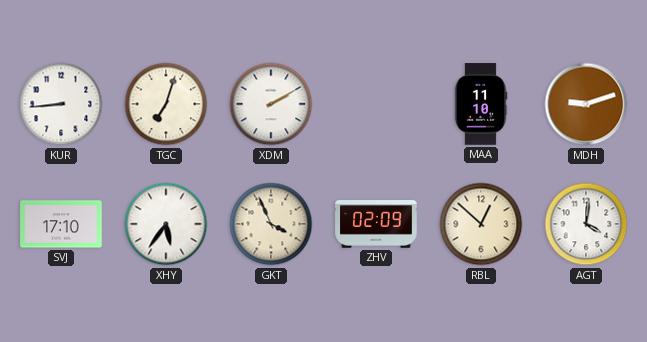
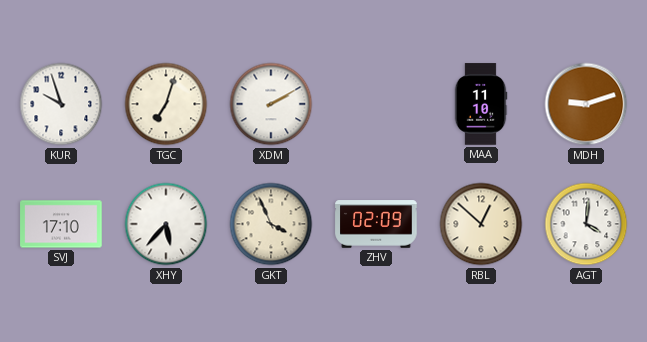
KUR: 8:44 -> 9:57 (61, 104)
XHY: 5:36 -> 5:37 (166, 224)
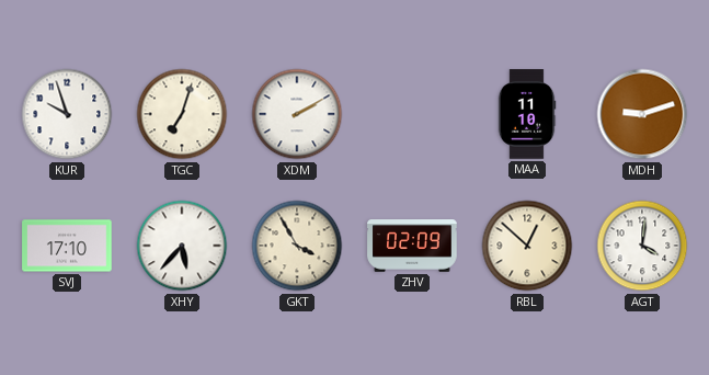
GKT: 3:56 -> 3:55 (297, 246)
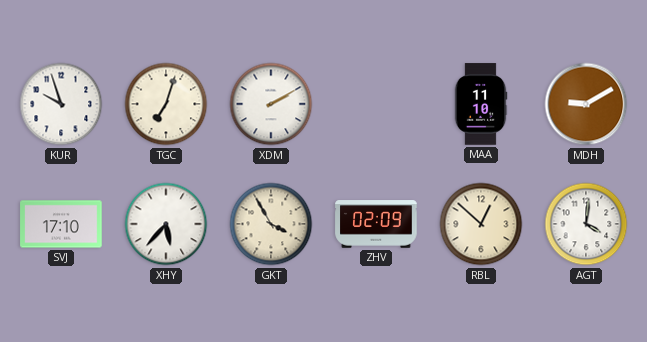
MDH: 9:12 -> 9:10 (586, 104)
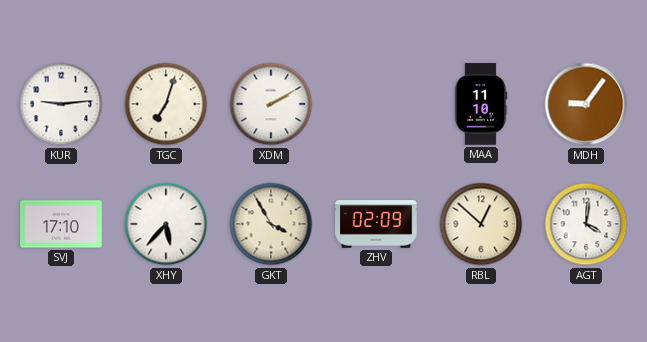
KUR: 9:57 -> 9:14 (61, 104)
MDH: 9:10 -> 9:06 (586, 104)
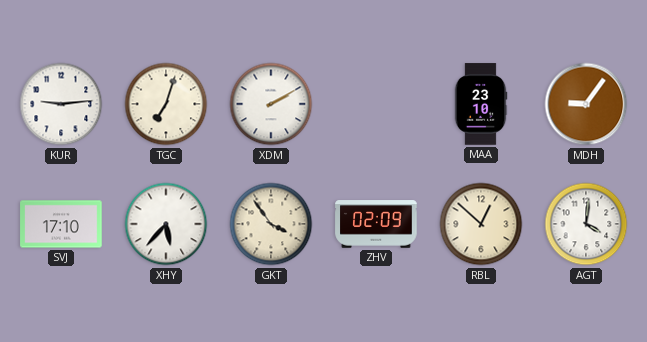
MAA: 11:10 -> 23:10 (481, 104)
GKT: 3:55 -> 3:54 (271, 224)
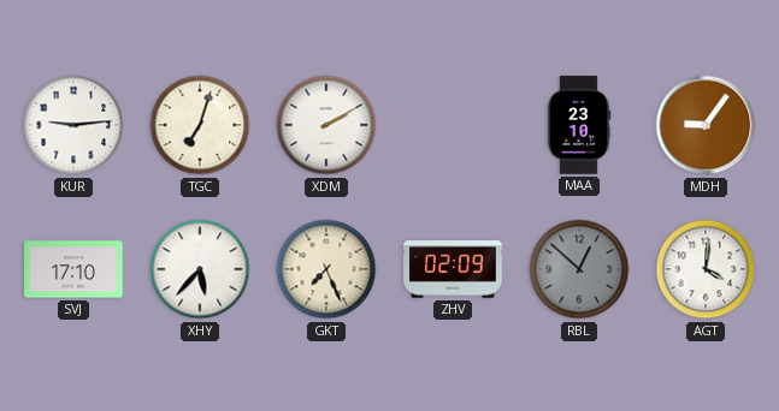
GKT: 3:54 -> 7:26 (326, 269)
RBL dial: cream -> grey (579, 269)
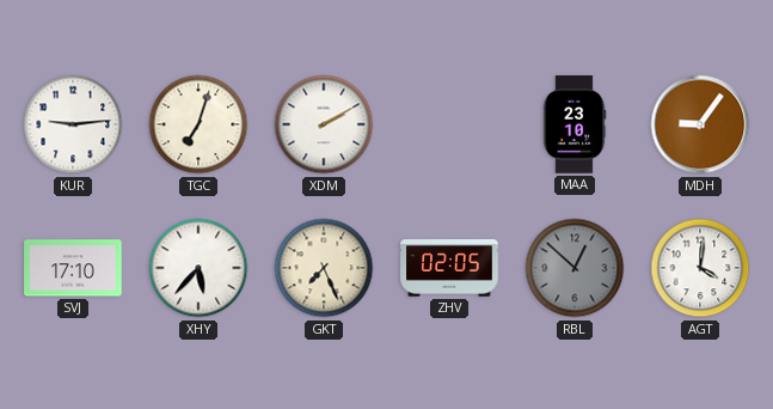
ZHV: 02:09 -> 02:05 (449, 268)
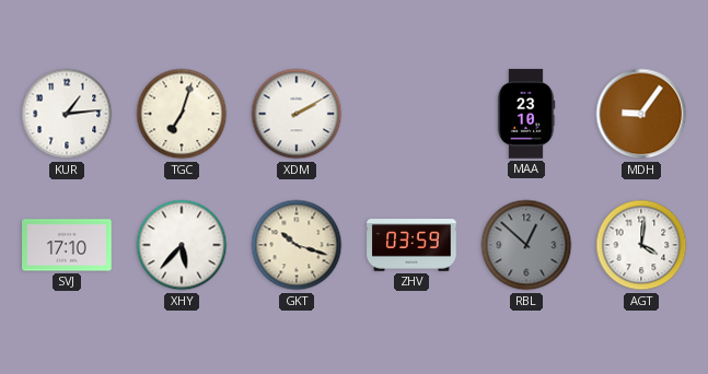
KUR: 9:14 -> 1:14 (67, 114)
GKT: 7:26 -> 10:18 (297, 245)
ZHV: 02:05 -> 03:59 (411, 245)
